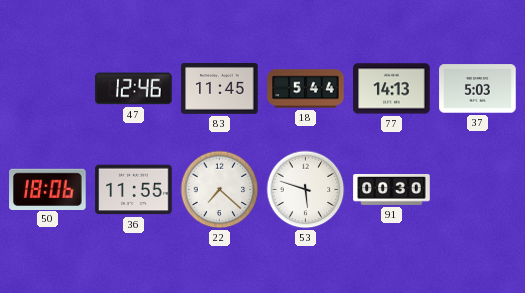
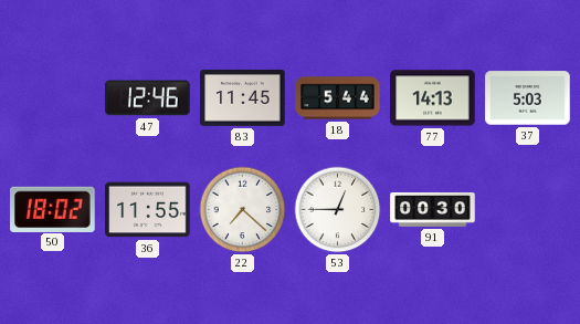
50: 18:06 -> 18:02 (53, 209)
53: 5:48 -> 12:45 (338, 210)
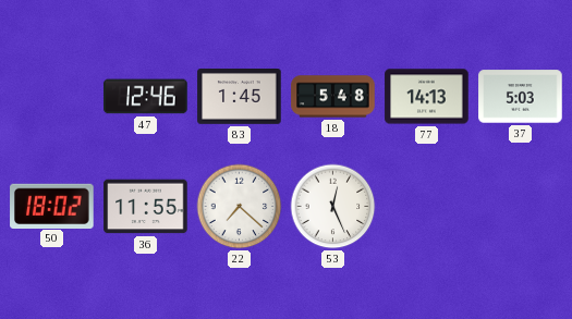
83: 11:45 -> 1:45 (240, 97)
18: 5:44 -> 5:48 (333, 97)
53: 12:45 -> 12:26 (333, 207)
91: 00:30 -> none (433, 210)
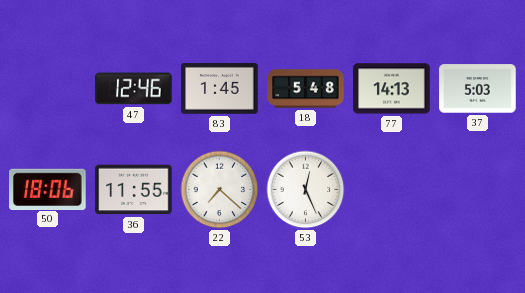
50: 18:02 -> 18:06 (48, 189)
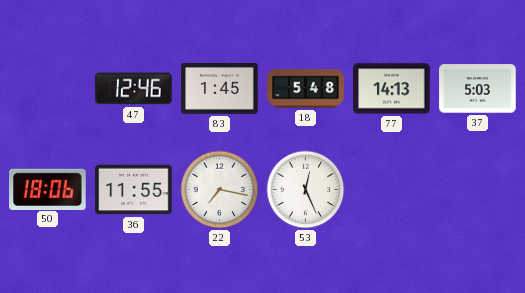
22: 7:22 -> 7:17 (220, 190)
